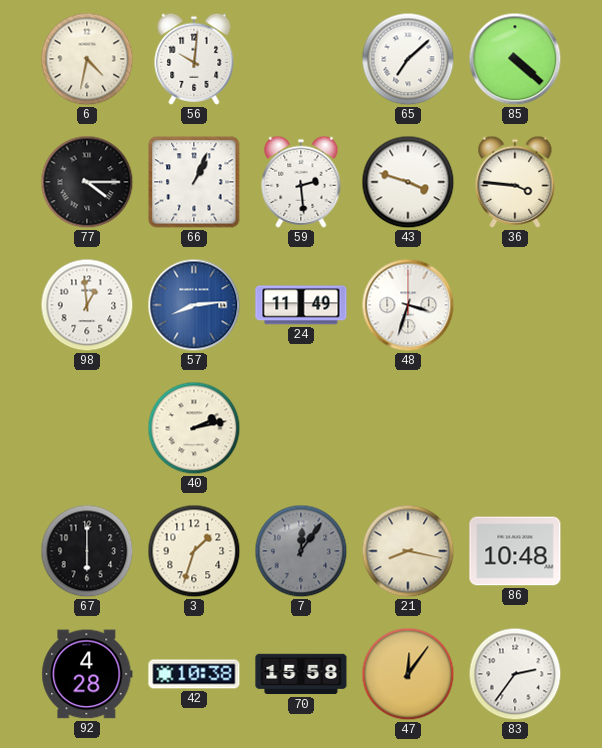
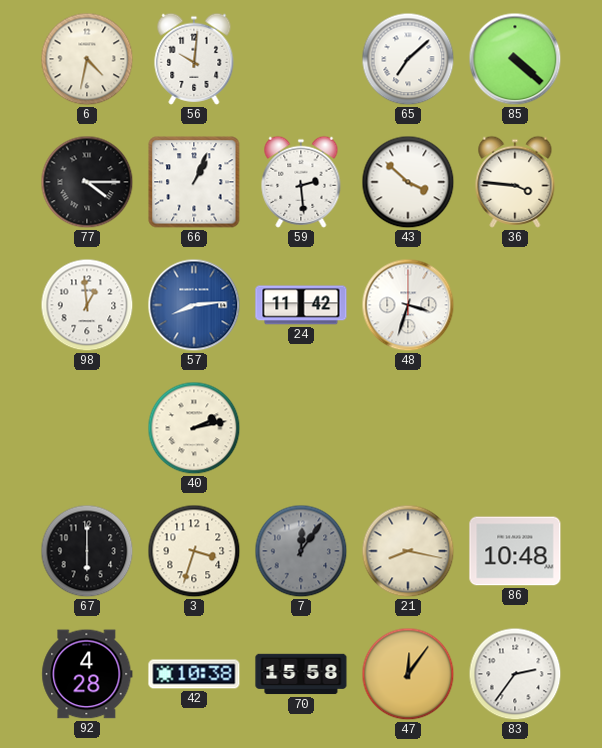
43: 3:48 -> 3:52 (408, 182)
24: 11:49 -> 11:42 (301, 305)
3: 1:33 -> 3:33 (194, 551)
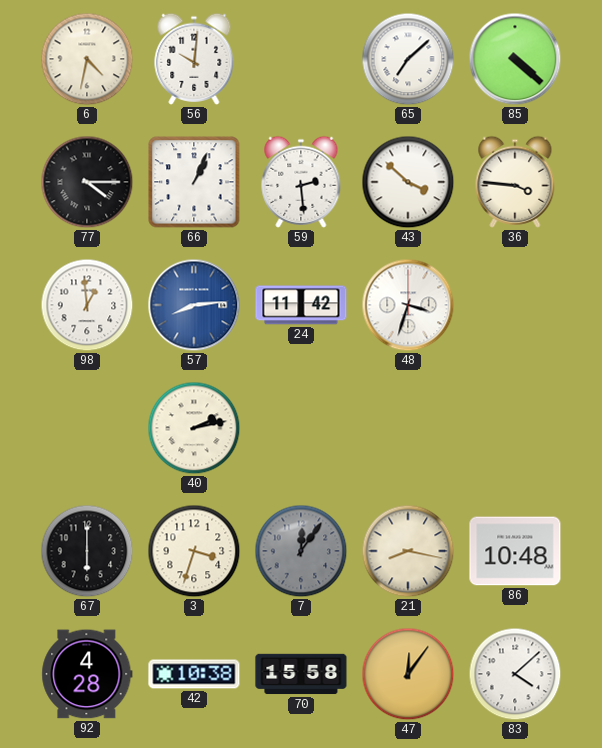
83: 2:36 -> 4:08 (515, 674)
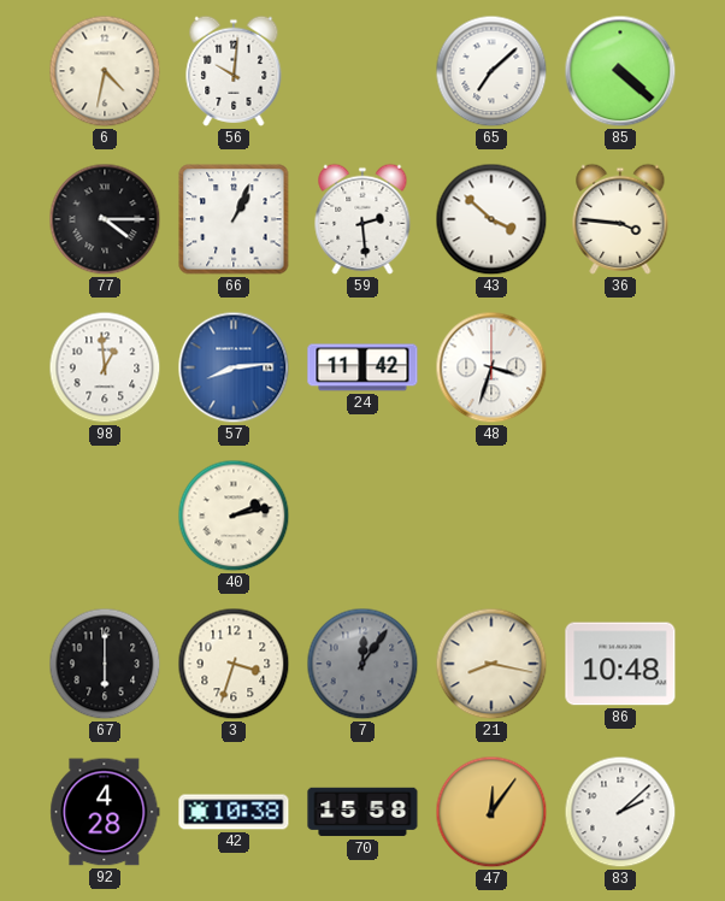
83: 4:08 -> 2:08 (620, 812)
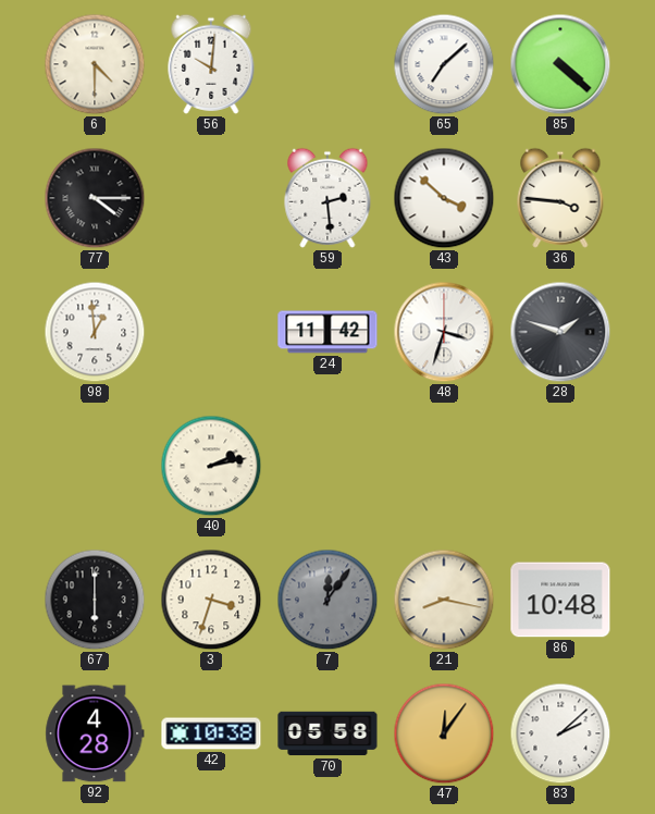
6: 4:32 -> 4:30 (95, 64)
66: 1:04 -> none (234, 219)
57: 8:14 -> none (234, 367)
28: none -> 1:48 (560, 332)
70: 15:58 -> 05:58 (327, 733)
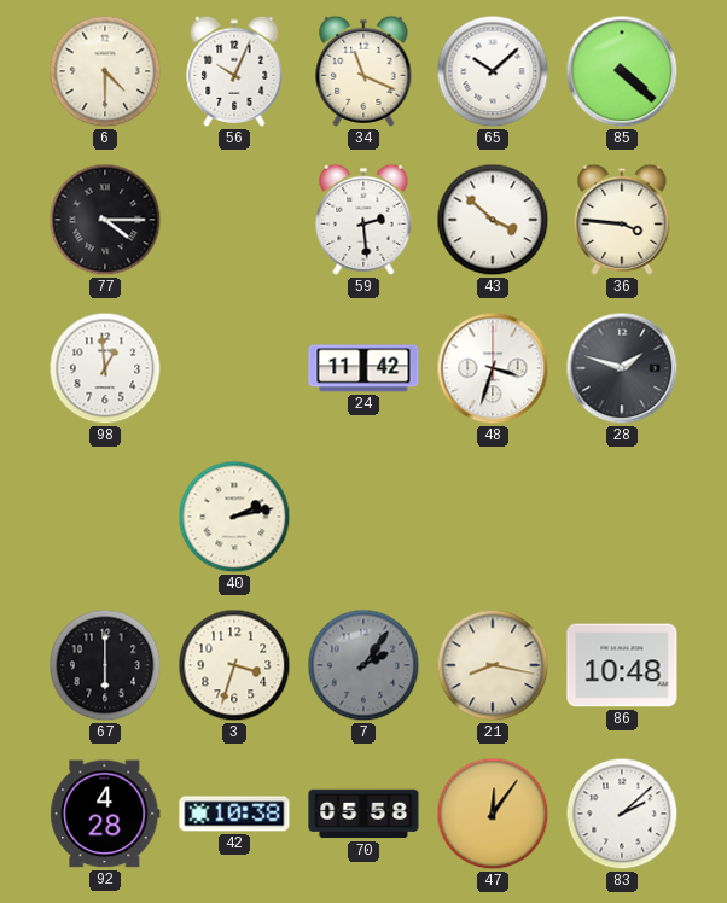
56: 10:01 -> 10:04 (234, 71)
34: none -> 11:19 (363, 71)
65: 7:08 -> 10:08 (493, 71)
7: 12:06 -> 2:06 (363, 665)
